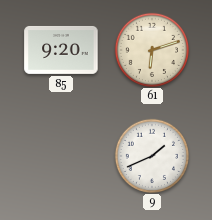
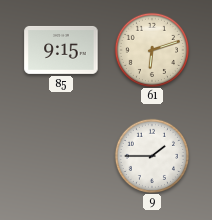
85: 9:20 -> 9:15 (61, 50)
9: 1:41 -> 1:45 (151, 155)
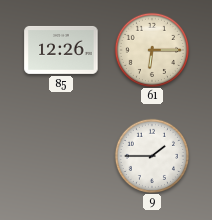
85: 9:15 -> 12:26 (61, 50)
61: 6:12 -> 6:15 (151, 49)
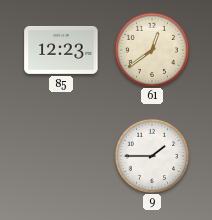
85: 12:26 -> 12:23 (61, 50)
61: 6:15 -> 12:39 (151, 49)
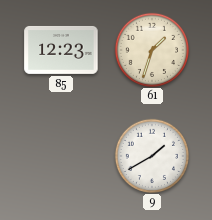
61: 12:39 -> 1:33 (151, 49)
9: 1:45 -> 1:40 (151, 155)
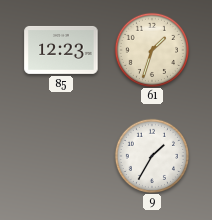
9: 1:40 -> 1:35 (151, 155)
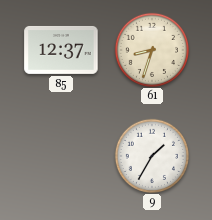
85: 12:23 -> 12:37 (61, 50)
61: 1:33 -> 8:33 (151, 49)
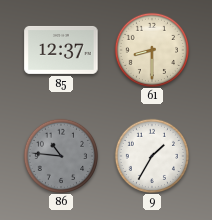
61: 8:33 -> 8:30 (151, 49)
86: none -> 10:46 (60, 155)
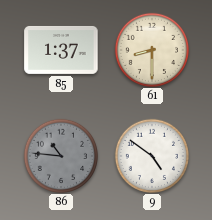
85: 12:37 -> 1:37 (61, 50)
9: 1:35 -> 4:51 (151, 155)
